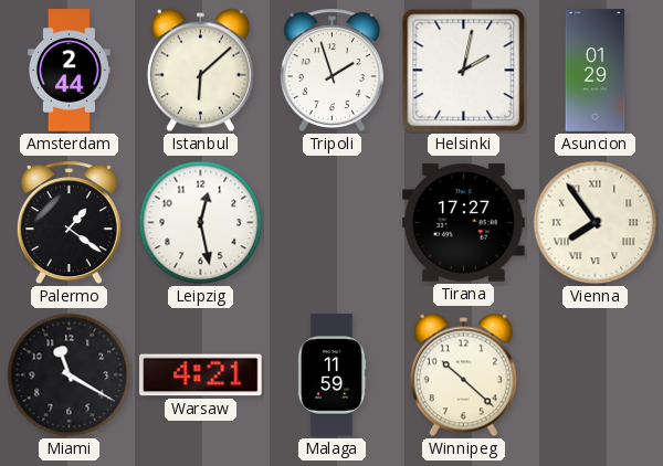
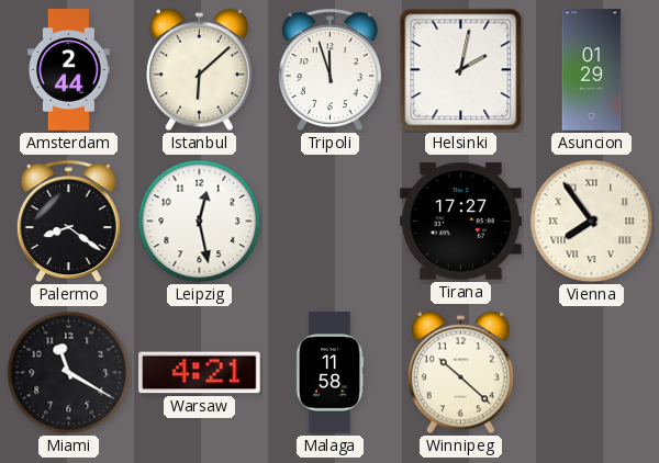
Tripoli: 1:57 -> 11:57 (329, 70)
Palermo: 1:21 -> 8:21 (68, 222)
Malaga: 11:59 -> 11:58 (329, 373)
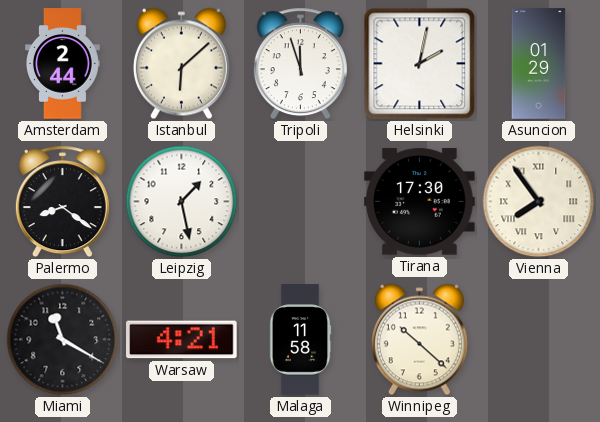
Leipzig: 12:28 -> 1:28 (182, 202)
Tirana: 17:27 -> 17:30 (420, 202)
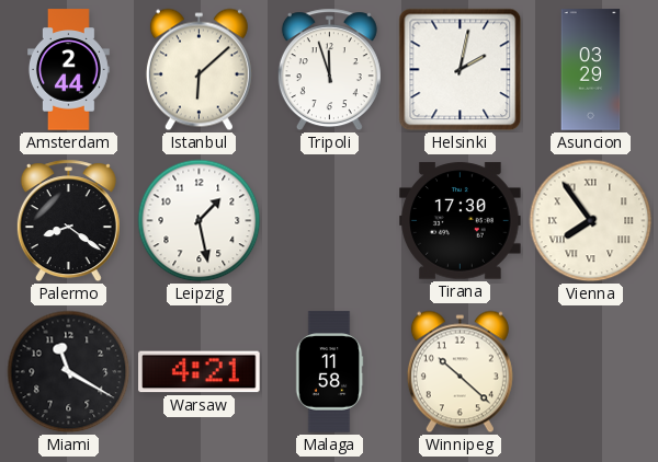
Asuncion: 01:29 -> 03:29 (591, 70)
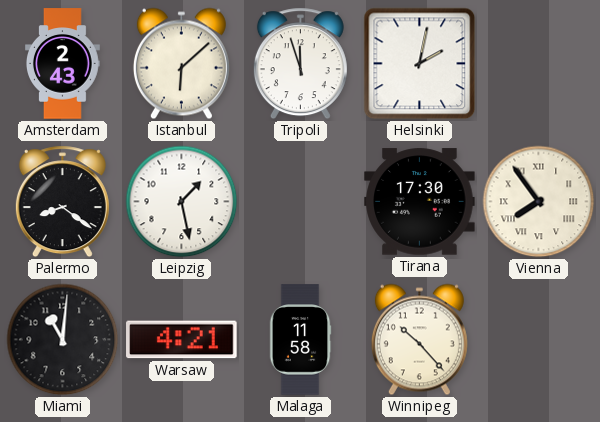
Amsterdam: 2:44 -> 2:43 (63, 64)
Asuncion: 03:29 -> none (591, 70)
Miami: 11:20 -> 11:01 (63, 340)
Winnipeg: 10:22 -> 10:23 (419, 340)
